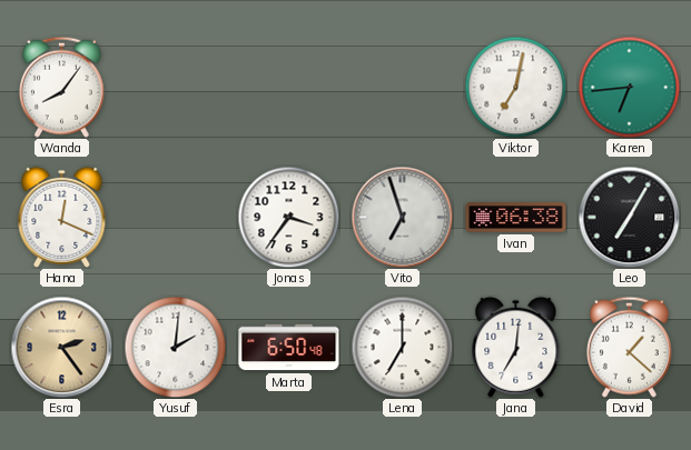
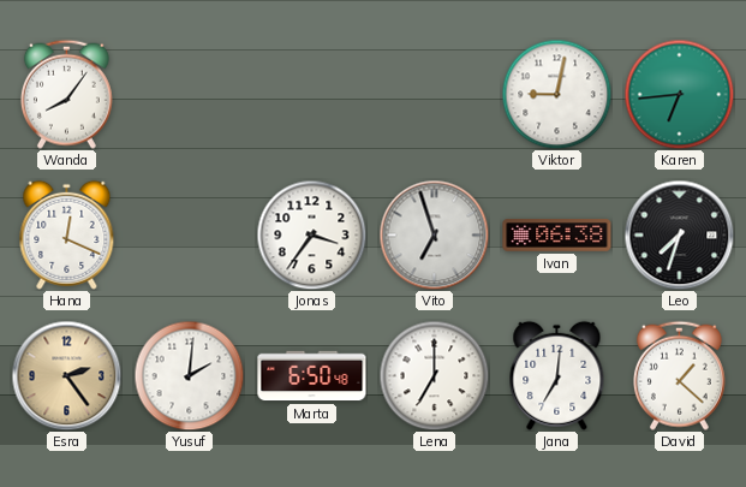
Viktor: 7:02 -> 9:02 (556, 94)
Leo: 7:05 -> 7:33 (679, 234)
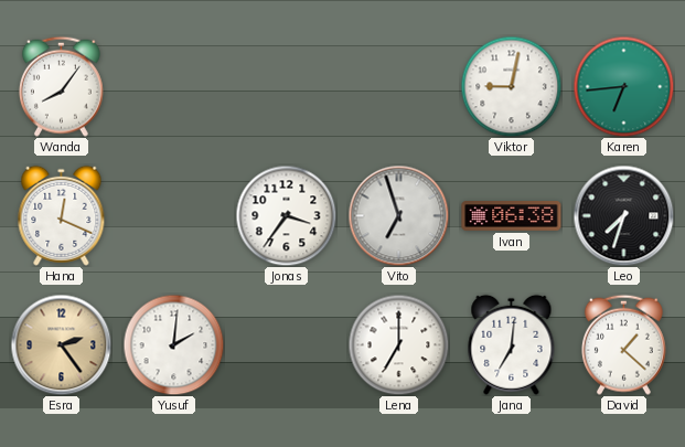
Marta: 6:50 -> none (312, 376)
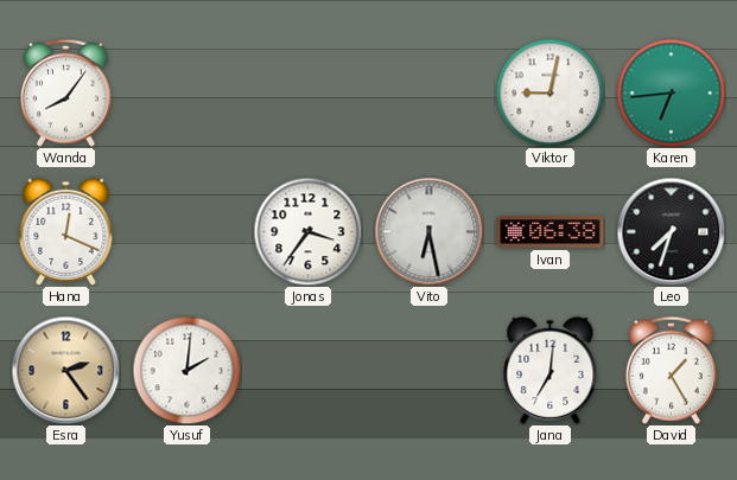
Vito: 6:57 -> 6:28 (428, 231)
Lena: 7:00 -> none (398, 344)
David: 1:22 -> 1:25 (671, 370)
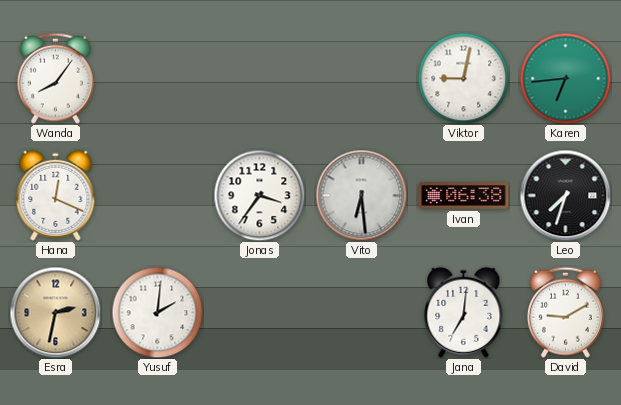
Vito: 6:28 -> 6:29 (361, 195)
Esra: 2:24 -> 2:32 (55, 312)
David: 1:25 -> 9:10 (565, 312)
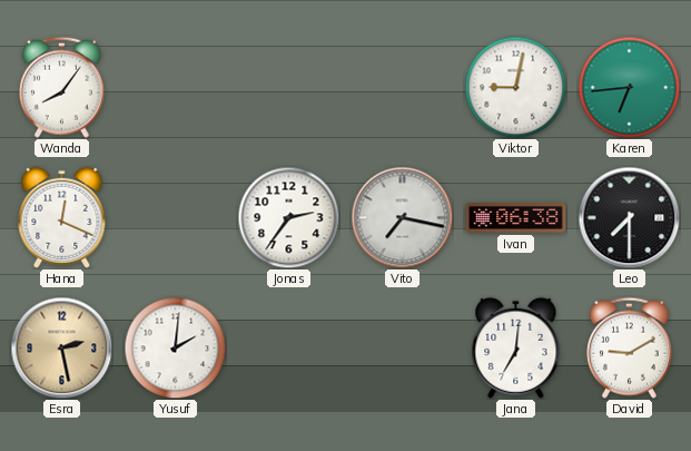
Jonas: 3:36 -> 2:36 (288, 217)
Vito: 6:29 -> 7:17 (402, 217)
Leo: 7:33 -> 7:30 (629, 217)
Esra: 2:32 -> 2:28 (61, 347)
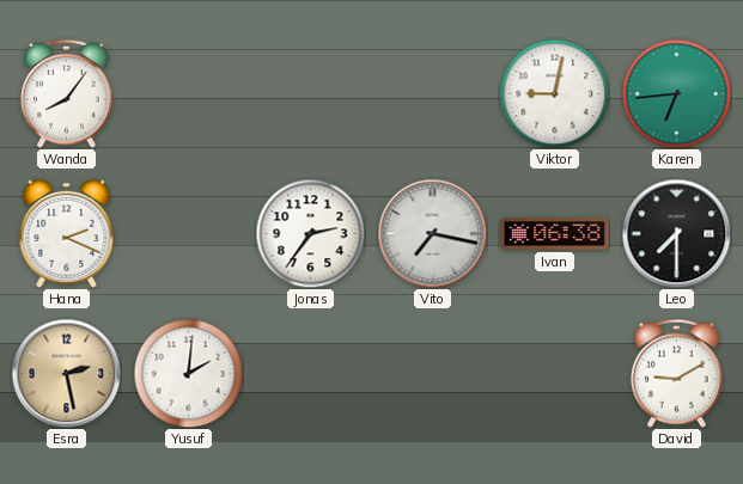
Hana: 12:19 -> 2:19 (67, 233)
Jana: 7:01 -> none (516, 347)
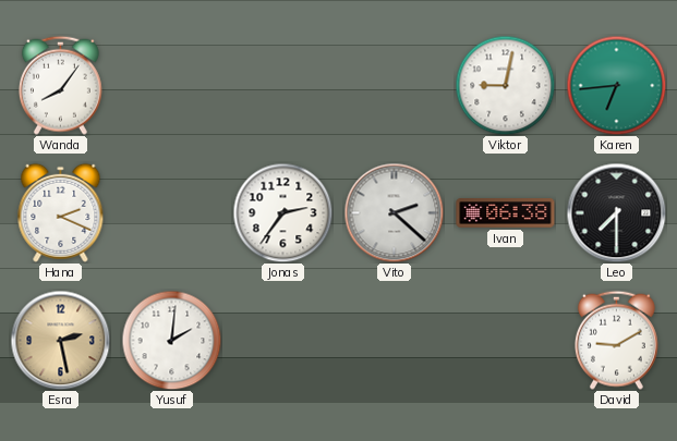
Vito: 7:17 -> 2:22 (394, 212)
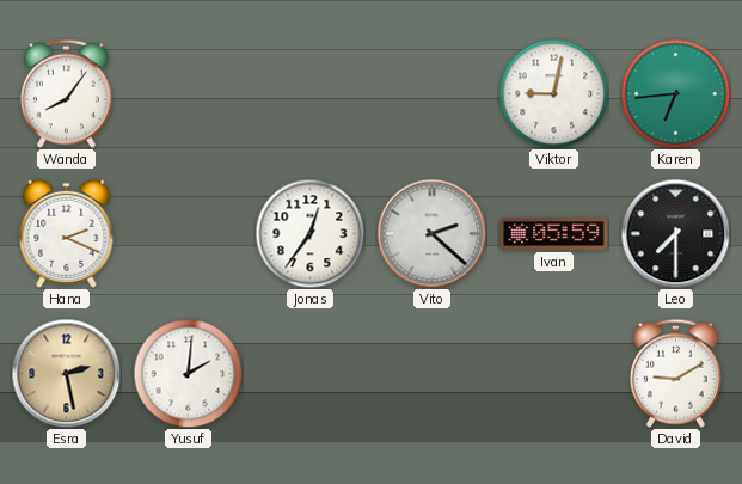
Jonas: 2:36 -> 12:36 (309, 233)
Ivan: 06:38 -> 05:59 (554, 234)
